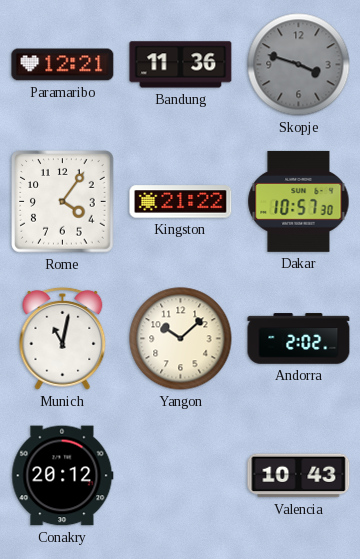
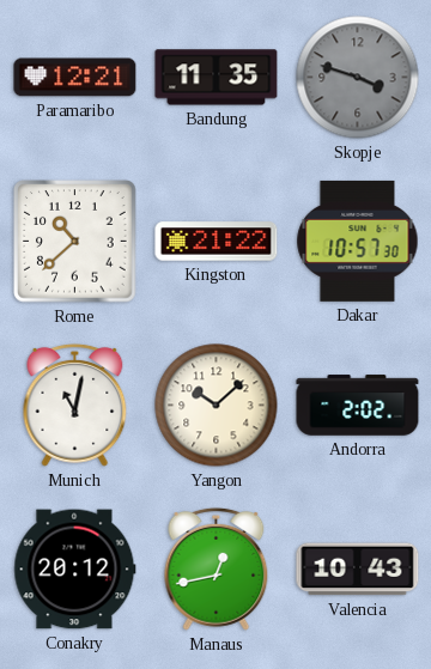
Bandung: 11:36 -> 11:35 (217, 78)
Rome: 4:06 -> 10:38 (75, 242)
Manaus: none -> 12:43 (217, 568)
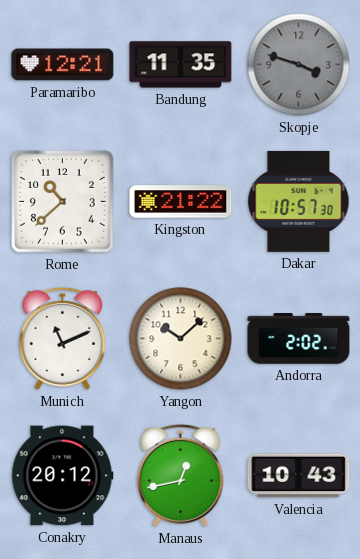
Munich: 11:02 -> 11:11 (63, 338)
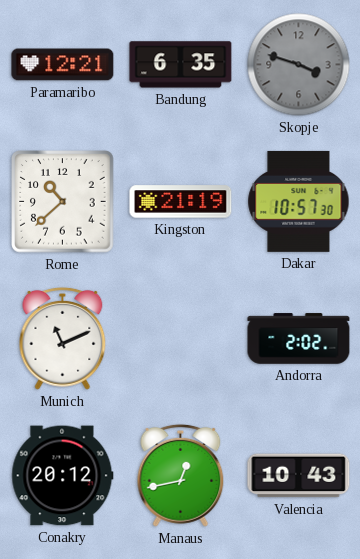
Bandung: 11:35 -> 6:35 (181, 65)
Kingston: 21:22 -> 21:19 (181, 202)
Yangon: 10:08 -> none (181, 339)
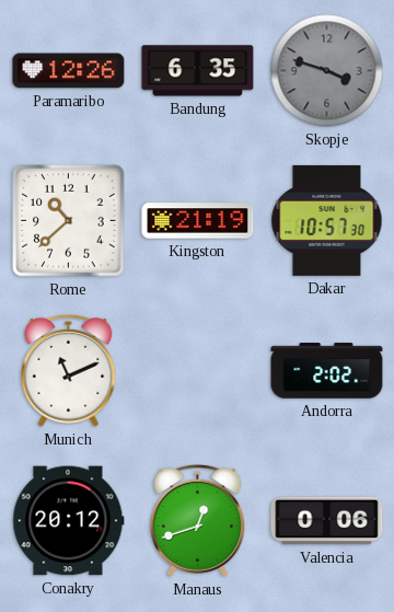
Paramaribo: 12:21 -> 12:26 (69, 71)
Manaus: 12:43 -> 12:42 (198, 520)
Valencia: 10:43 -> 0:06 (327, 521)
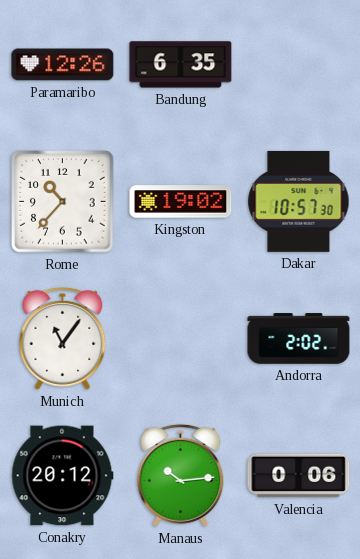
Skopje: 3:48 -> none (327, 71)
Rome: 10:38 -> 10:37 (63, 202)
Kingston: 21:19 -> 19:02 (181, 202)
Munich: 11:11 -> 11:06 (63, 338)
Manaus: 12:42 -> 10:14 (181, 475)
